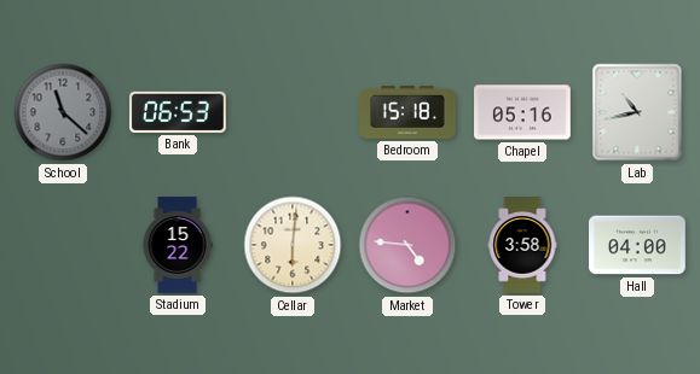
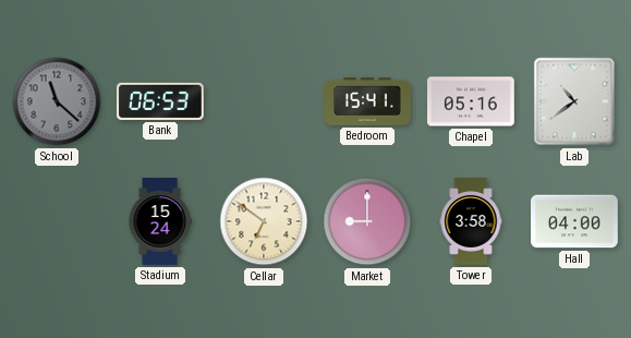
Bedroom: 15:18 -> 15:41 (368, 101)
Lab: 10:43 -> 10:39 (574, 101)
Stadium: 15:22 -> 15:24 (160, 221)
Cellar: 6:01 -> 6:51 (264, 221)
Market: 4:46 -> 9:00 (367, 221)
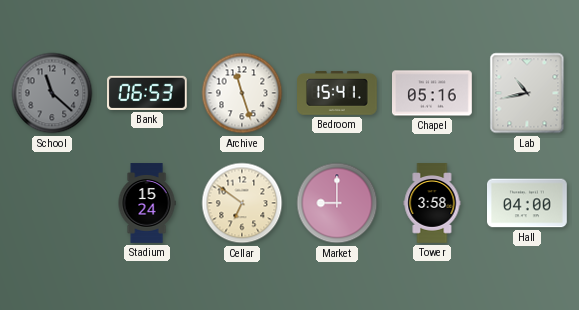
Archive: none -> 11:27 (242, 93)
Lab: 10:39 -> 10:43 (527, 93)
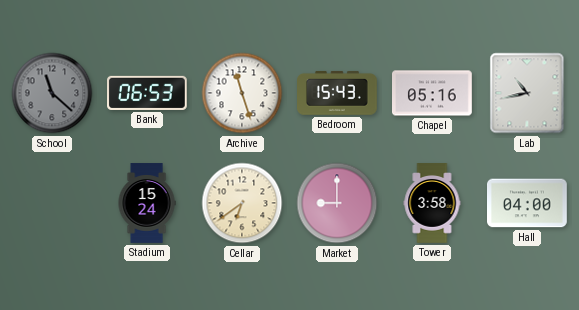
Bedroom: 15:41 -> 15:43 (338, 93)
Cellar: 6:51 -> 6:39 (242, 203)
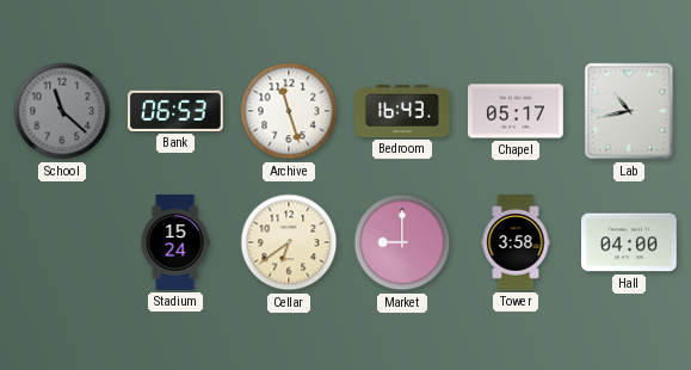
Bedroom: 15:43 -> 16:43 (403, 111)
Chapel: 05:16 -> 05:17 (517, 111)
